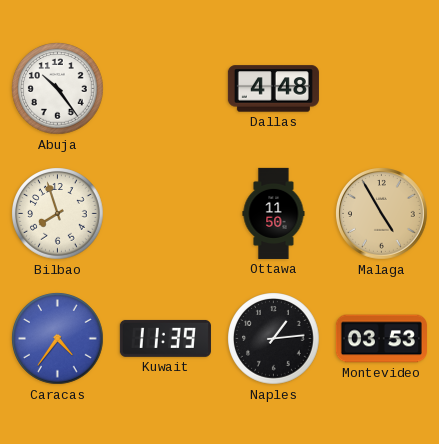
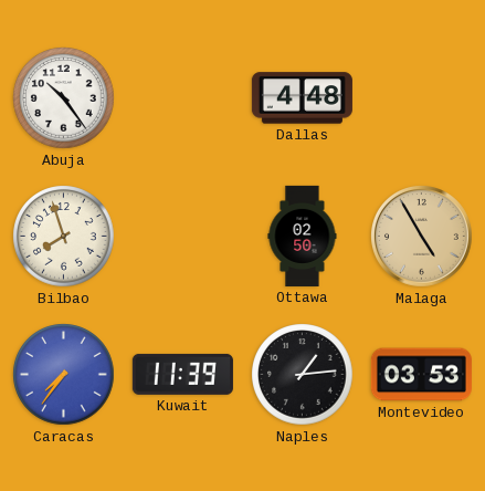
Ottawa: 11:50 -> 02:50 (303, 236)
Caracas: 4:36 -> 7:36 (64, 375)
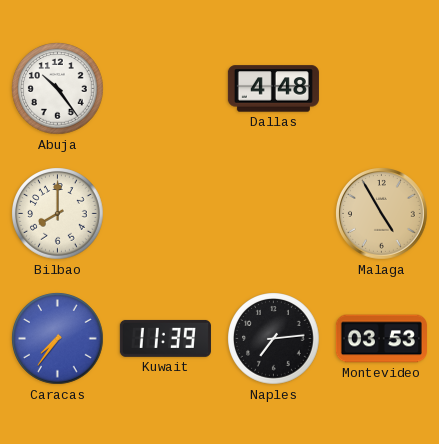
Bilbao: 7:57 -> 8:00 (58, 214)
Ottawa: 02:50 -> none (303, 236)
Naples: 1:14 -> 7:14 (274, 339)
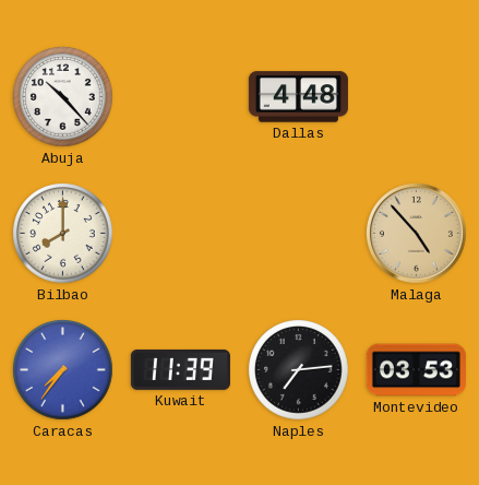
Abuja: 10:24 -> 10:23 (63, 97)
Malaga: 4:55 -> 4:53 (417, 234)
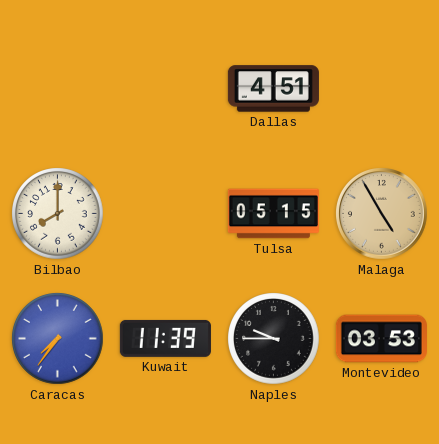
Abuja: 10:23 -> none (63, 97)
Dallas: 4:48 -> 4:51 (273, 89)
Tulsa: none -> 05:15 (273, 214)
Malaga: 4:53 -> 4:55 (382, 214)
Naples: 7:14 -> 9:45 (274, 339)
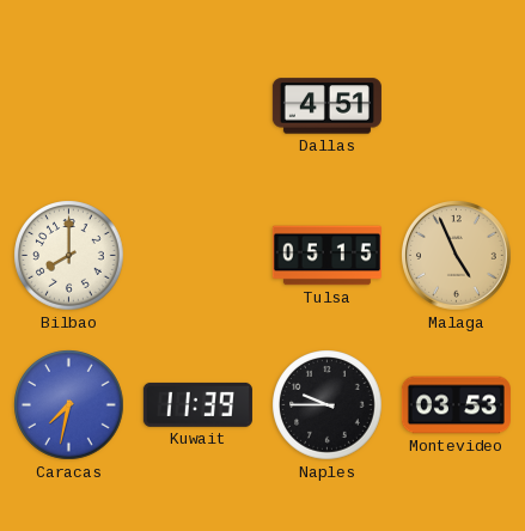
Malaga: 4:55 -> 4:56 (457, 256)
Caracas: 7:36 -> 7:32 (69, 405)
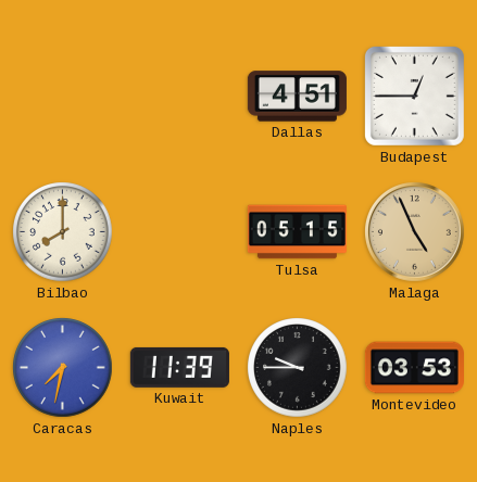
Budapest: none -> 12:45 (414, 96)
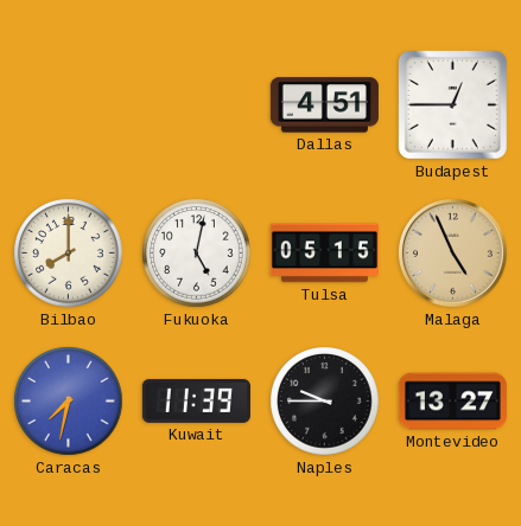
Fukuoka: none -> 5:02 (197, 254)
Montevideo: 03:53 -> 13:27 (452, 402)
